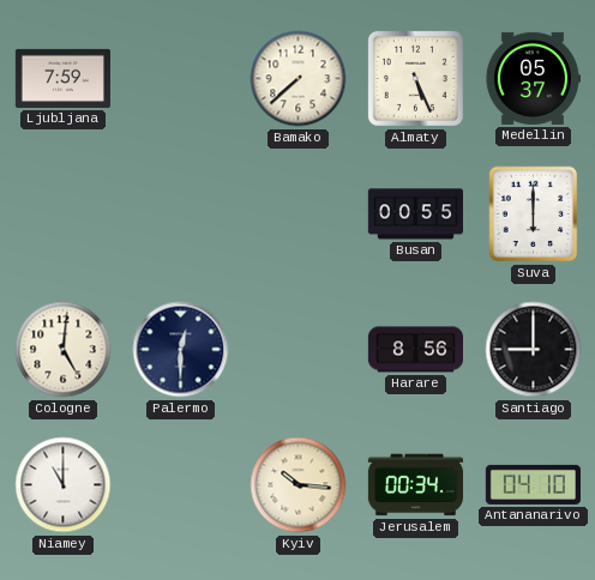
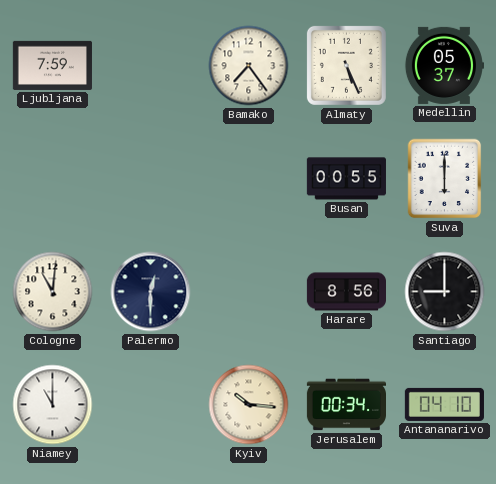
Bamako: 7:38 -> 7:24 (249, 66)
Cologne: 5:01 -> 11:01 (53, 292)
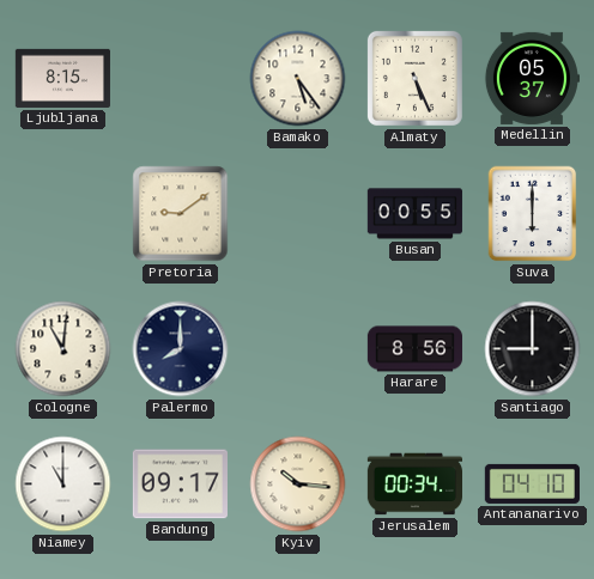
Ljubljana: 7:59 -> 8:15 (62, 78)
Bamako: 7:24 -> 5:24 (298, 79)
Pretoria: none -> 9:09 (181, 214)
Palermo: 12:30 -> 8:00 (181, 349)
Bandung: none -> 09:17 (180, 484)
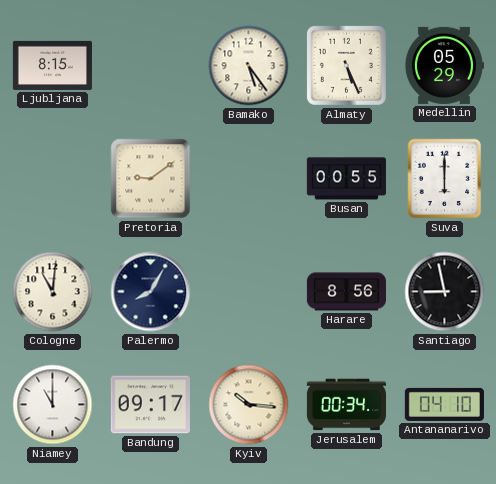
Medellin: 05:37 -> 05:29 (444, 65)
Palermo: 8:00 -> 8:05 (151, 292)
Santiago: 9:00 -> 8:58 (445, 292)
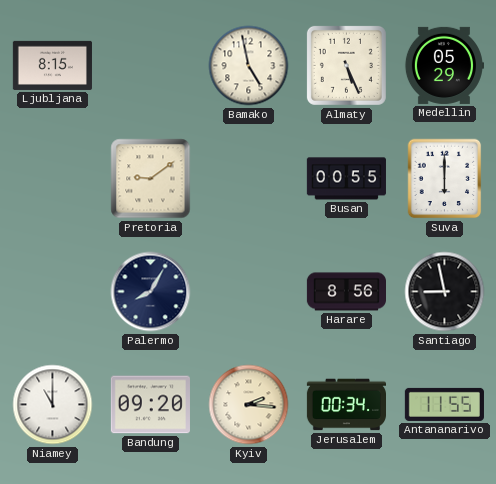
Bamako: 5:24 -> 4:58 (249, 66)
Cologne: 11:01 -> none (53, 292)
Bandung: 09:17 -> 09:20 (150, 405)
Kyiv: 10:16 -> 2:16 (249, 405)
Antananarivo: 04:10 -> 11:55 (444, 404)
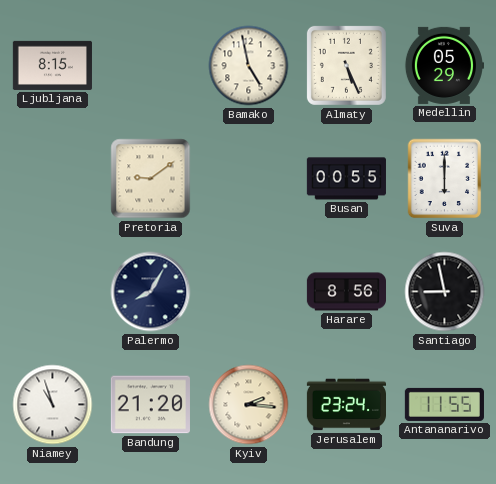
Niamey: 11:00 -> 10:57 (53, 405)
Bandung: 09:20 -> 21:20 (150, 405)
Jerusalem: 00:34 -> 23:24 (346, 405)
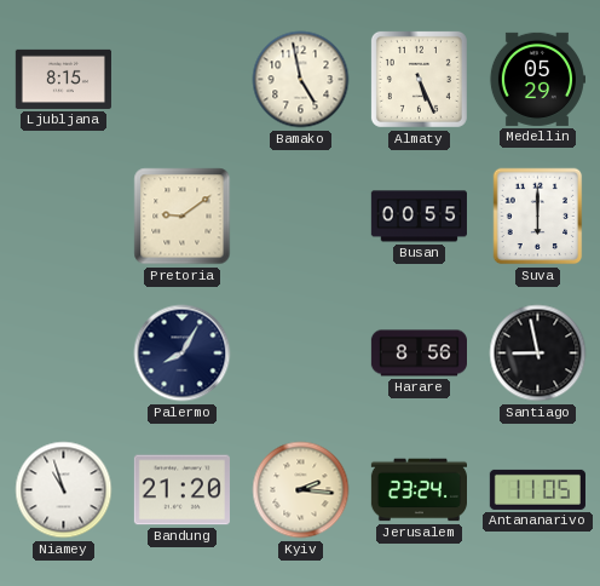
Antananarivo: 11:55 -> 11:05 (537, 489)
